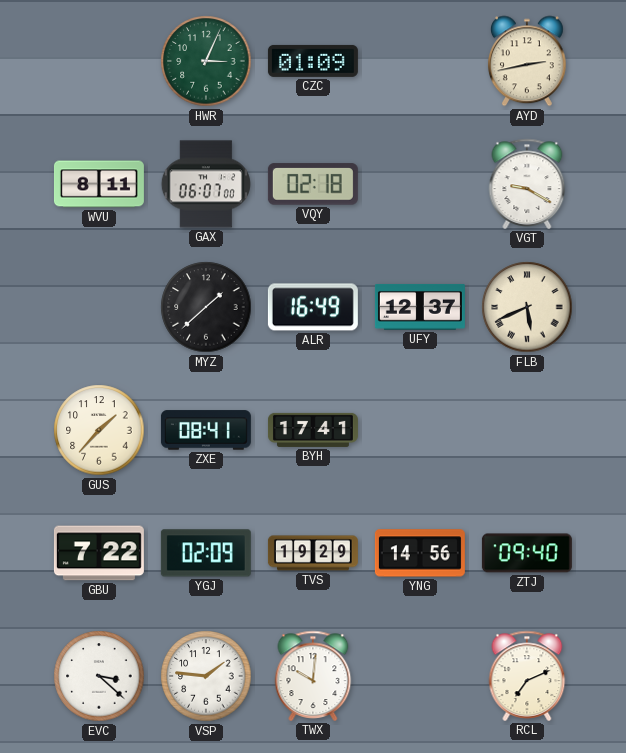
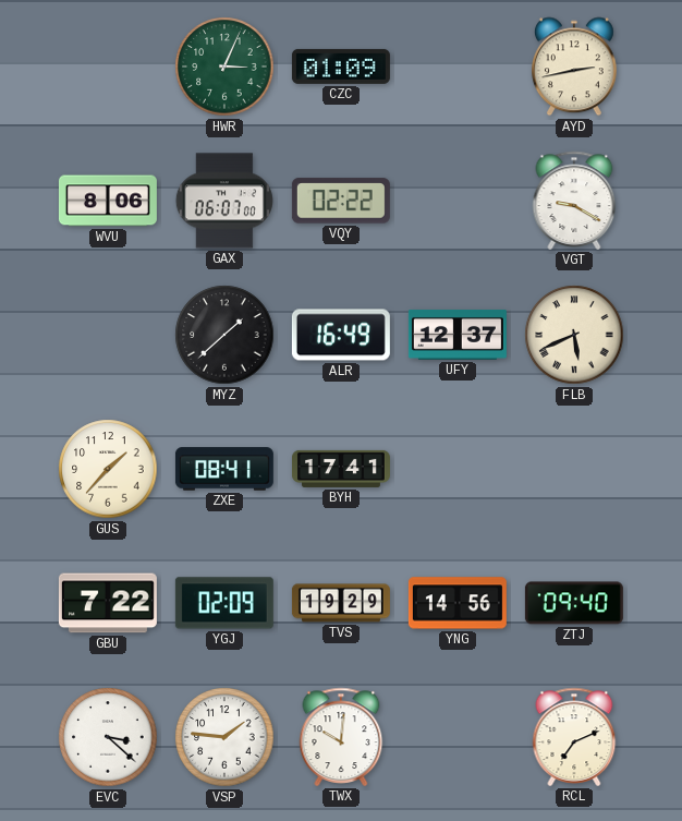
WVU: 8:11 -> 8:06 (108, 201)
VQY: 02:18 -> 02:22 (341, 201)
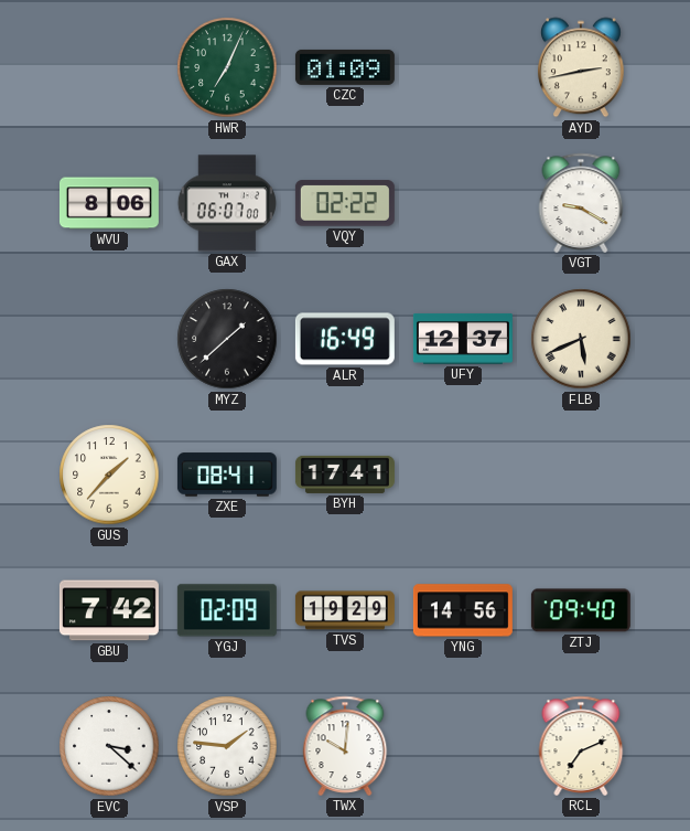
HWR: 3:04 -> 7:04 (227, 67)
GBU: 7:22 -> 7:42 (109, 610)
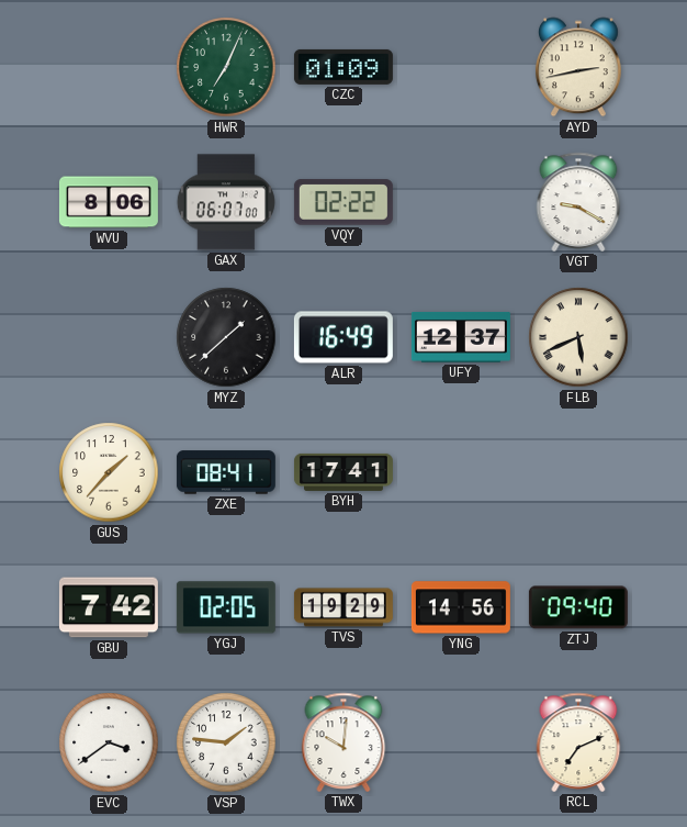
YGJ: 02:09 -> 02:05 (226, 607)
EVC: 3:22 -> 3:39 (109, 742)
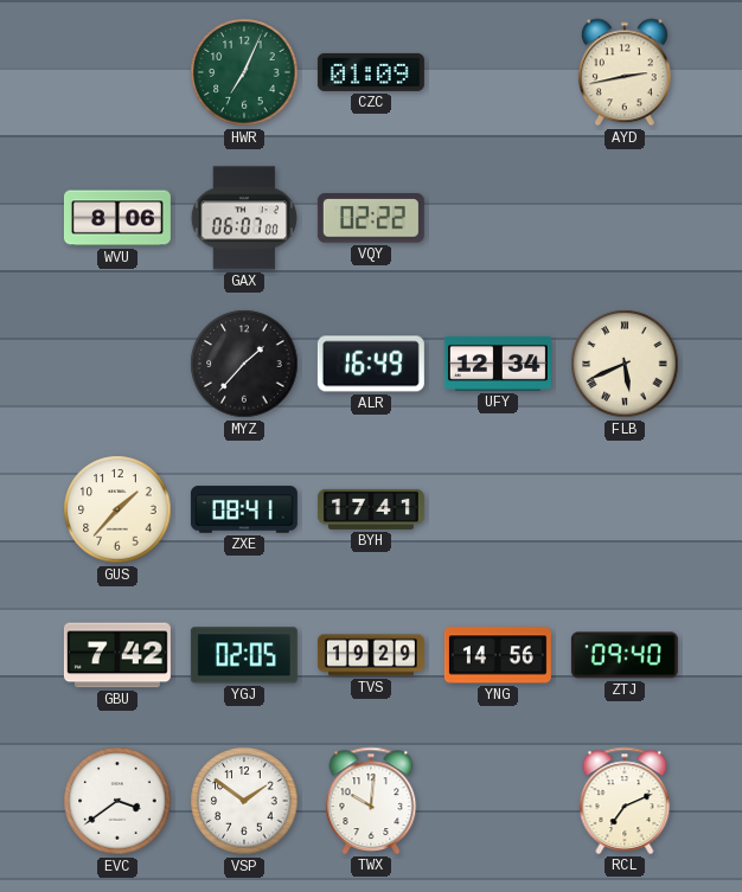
VGT: 9:20 -> none (578, 202)
MYZ: 1:38 -> 1:37 (244, 364)
UFY: 12:37 -> 12:34 (498, 364)
VSP: 1:46 -> 1:51 (244, 801)
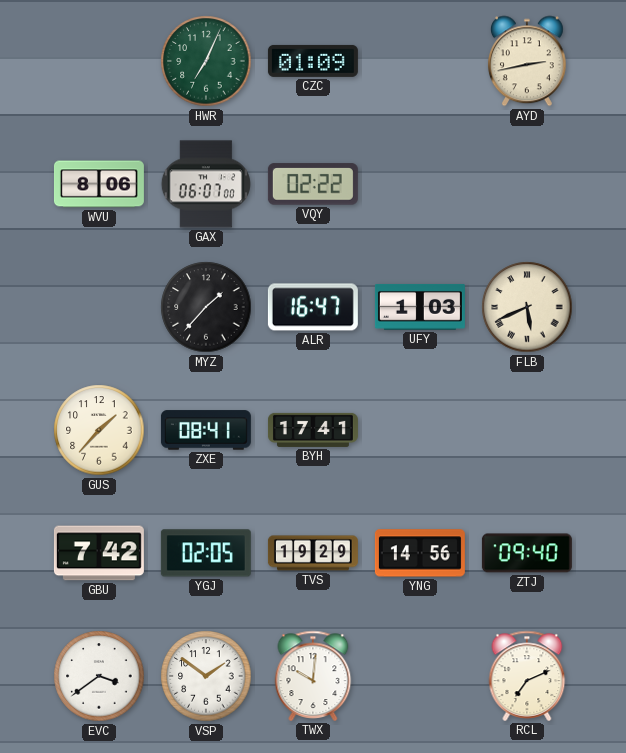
ALR: 16:49 -> 16:47 (313, 307)
UFY: 12:34 -> 1:03 (420, 307)
